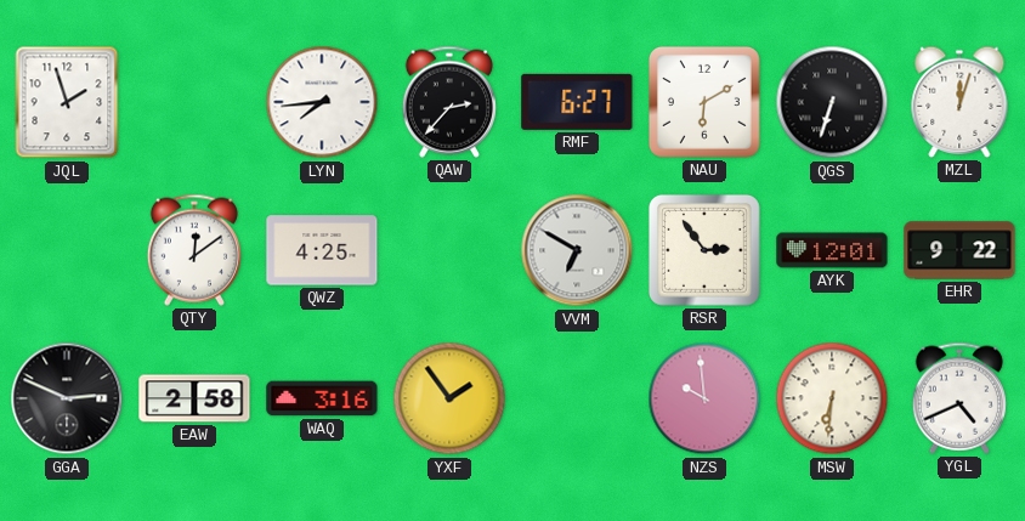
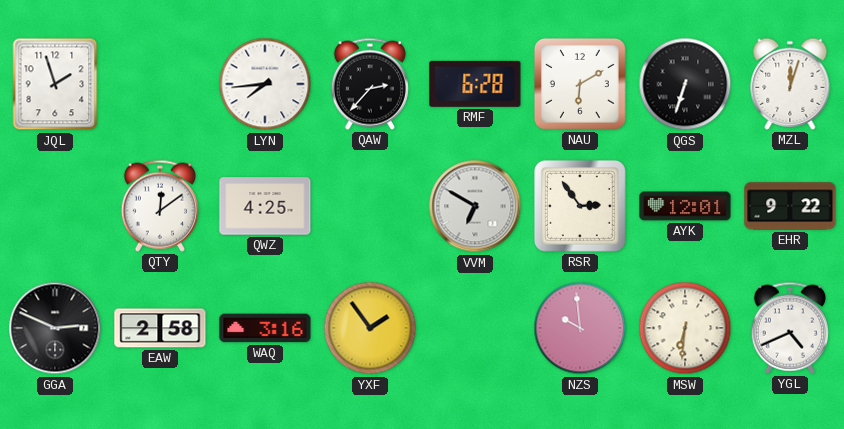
RMF: 6:27 -> 6:28 (475, 84)
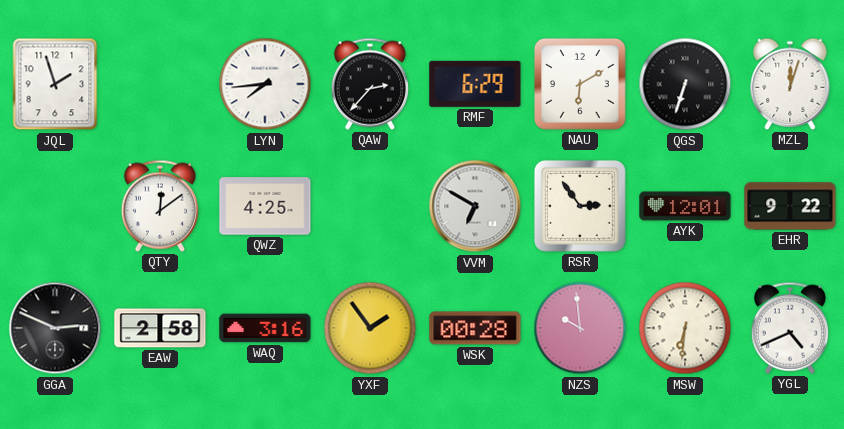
RMF: 6:28 -> 6:29 (475, 84)
WSK: none -> 00:28 (475, 328)
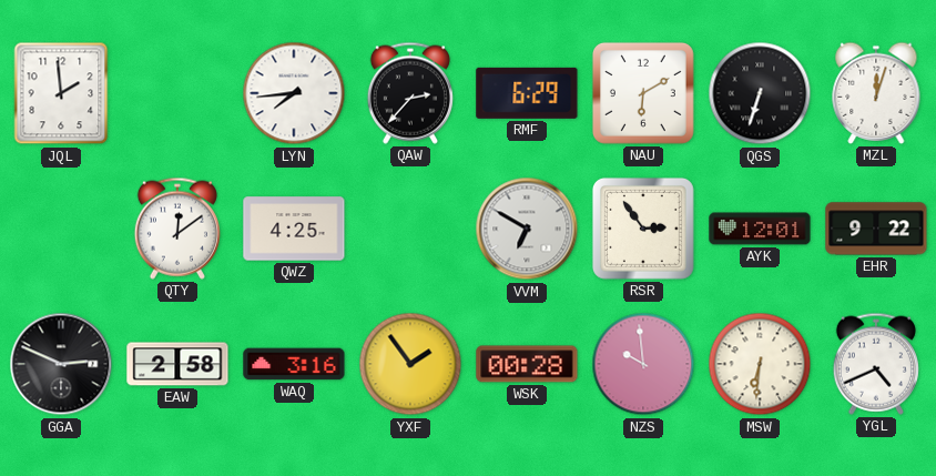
JQL: 1:57 -> 1:59 (61, 93)
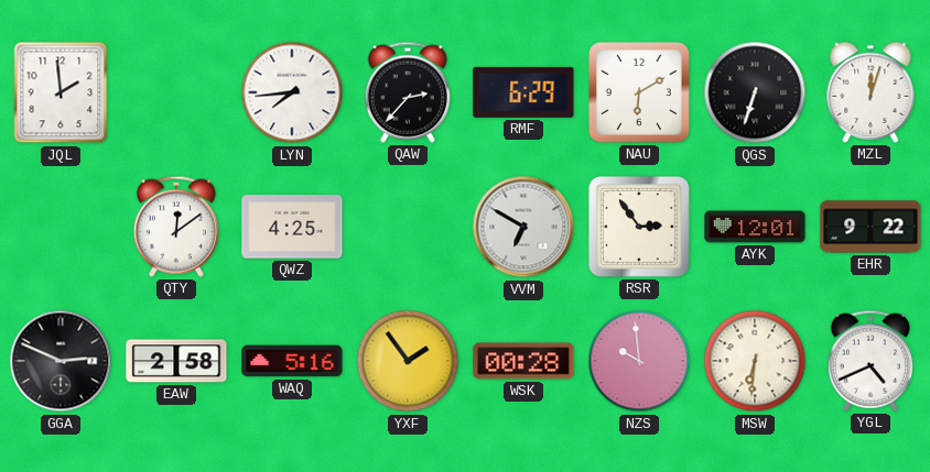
WAQ: 3:16 -> 5:16 (292, 361)
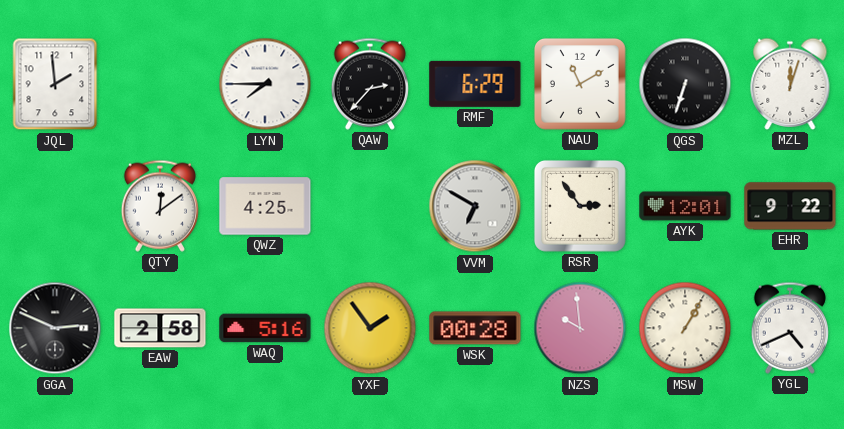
LYN: 7:44 -> 7:45 (265, 84)
NAU: 6:10 -> 11:10 (580, 84)
MSW: 6:31 -> 1:05 (685, 328)
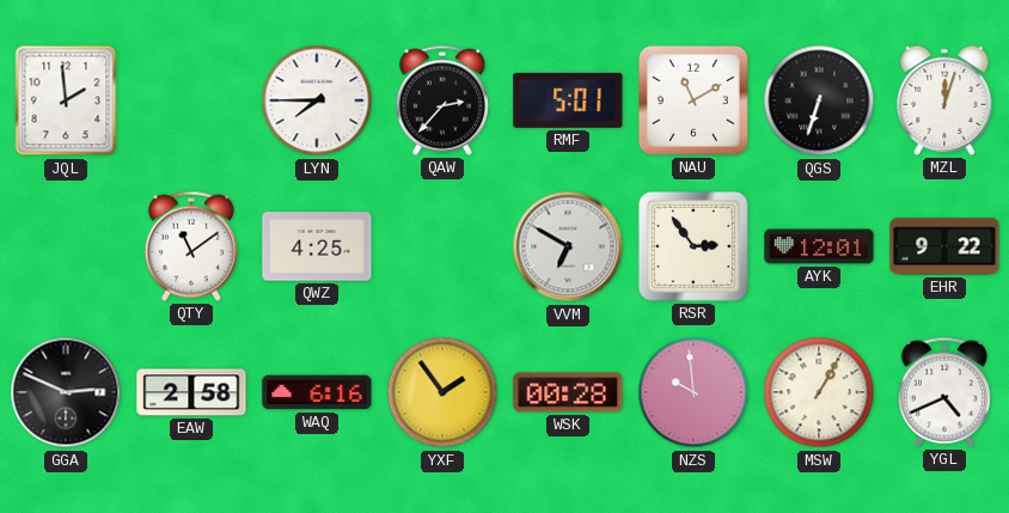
RMF: 6:29 -> 5:01 (568, 100)
QTY: 12:09 -> 11:09 (191, 246)
WAQ: 5:16 -> 6:16 (317, 392)
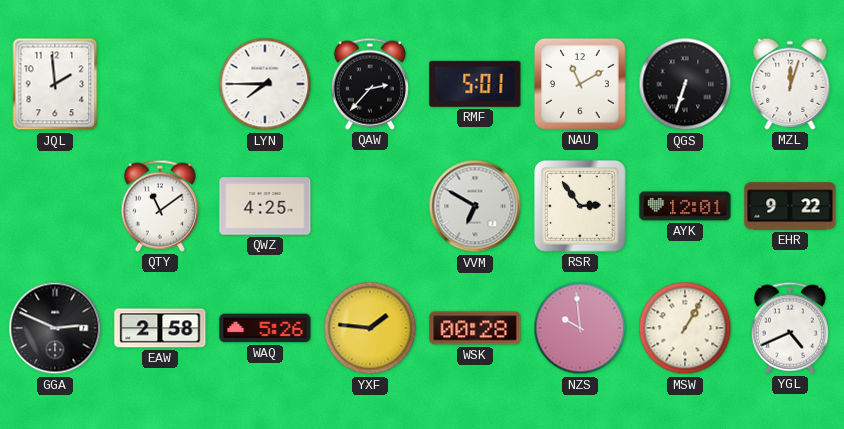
WAQ: 6:16 -> 5:26 (265, 328)
YXF: 1:54 -> 1:46 (370, 328)
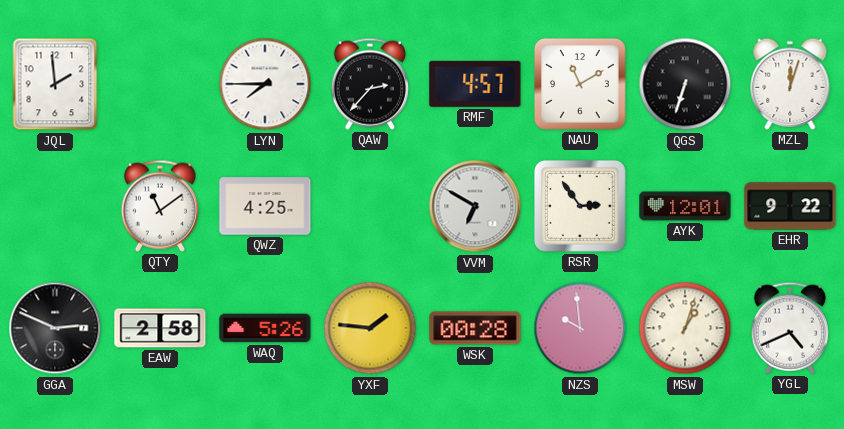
RMF: 5:01 -> 4:57 (475, 84)
MSW: 1:05 -> 1:03 (685, 328)
